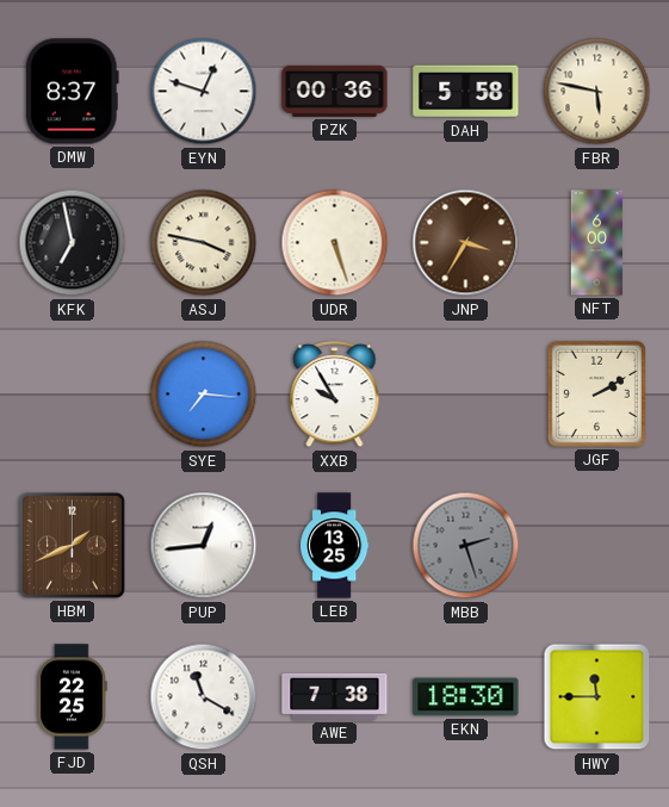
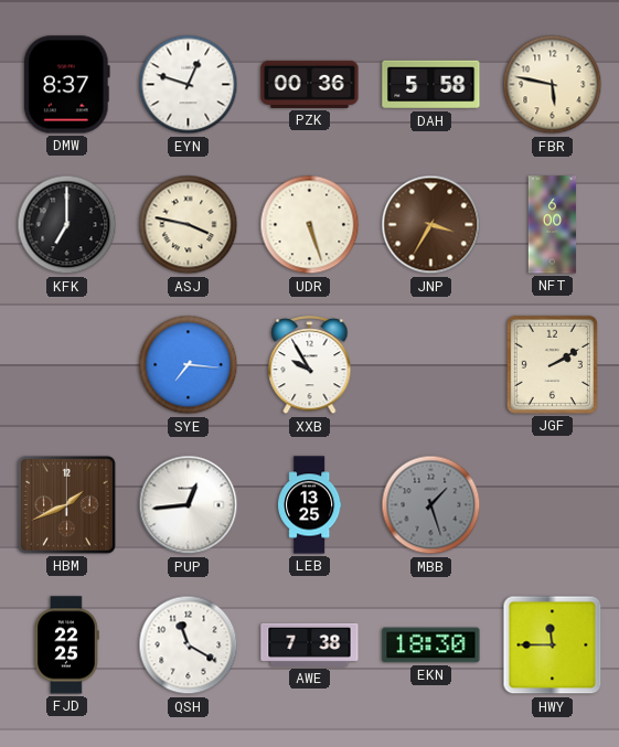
KFK: 6:58 -> 7:00 (67, 225)
MBB: 2:27 -> 1:27 (431, 505)
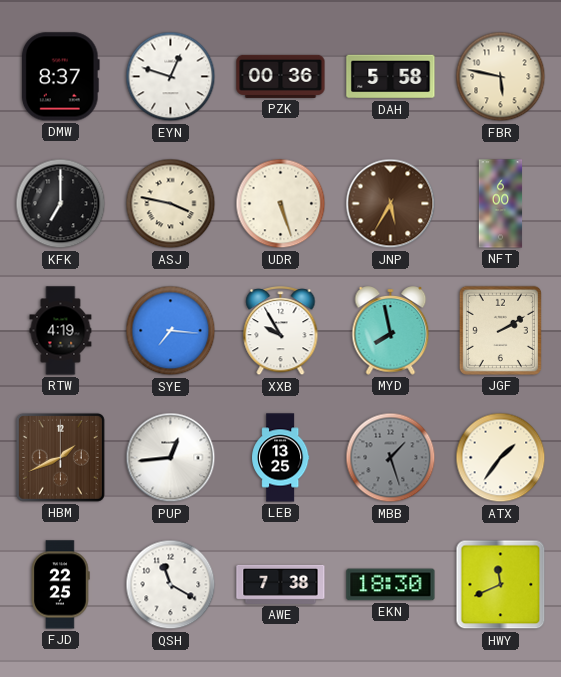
JNP: 3:35 -> 5:35 (391, 204)
RTW: none -> 4:19 (61, 331)
MYD: none -> 7:58 (391, 331)
ATX: none -> 1:36 (501, 458)
HWY: 11:45 -> 11:41 (501, 585)
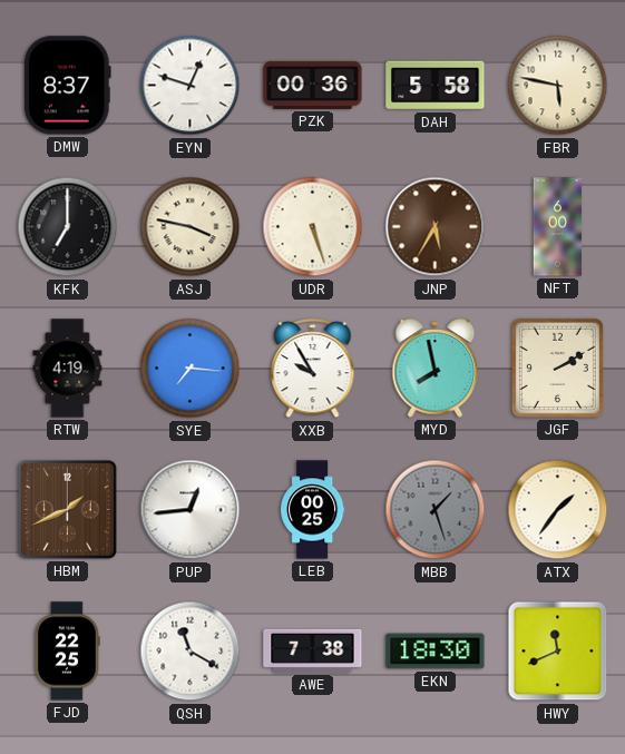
LEB: 13:25 -> 00:25 (313, 510)
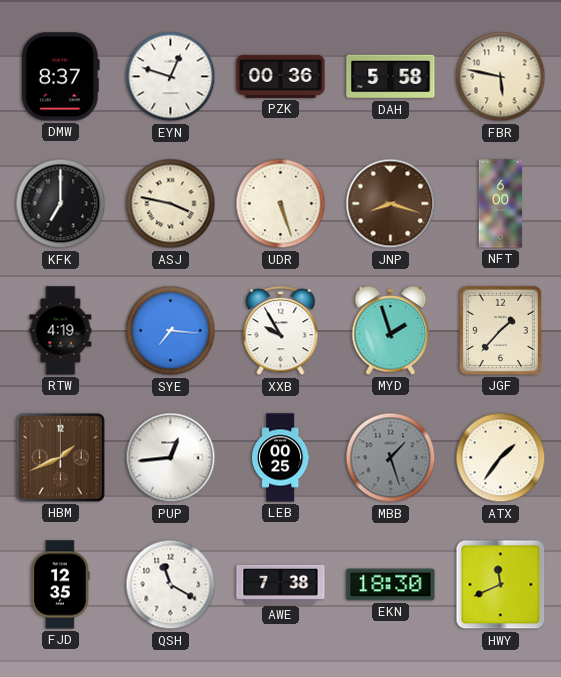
JNP: 5:35 -> 8:18 (391, 204)
MYD: 7:58 -> 1:57 (391, 331)
JGF: 2:10 -> 1:37 (500, 330)
FJD: 22:25 -> 12:35 (60, 585)
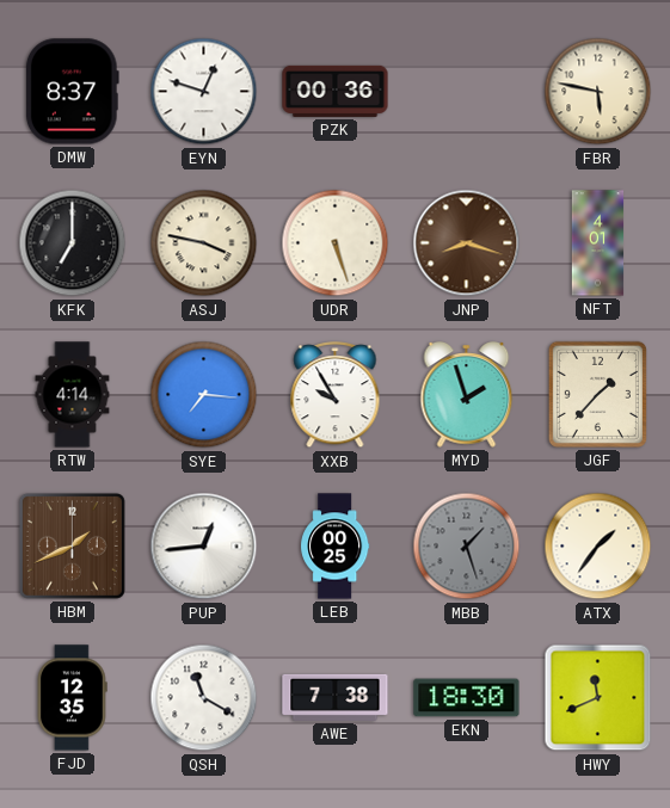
DAH: 5:58 -> none (391, 77)
NFT: 6:00 -> 4:01 (598, 243)
RTW: 4:19 -> 4:14 (73, 395)
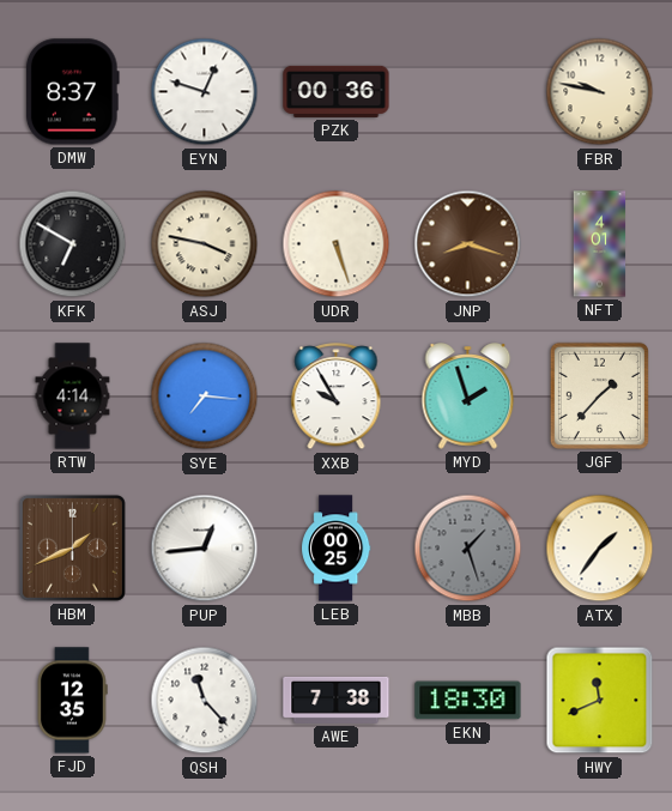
FBR: 5:47 -> 9:47 (600, 92)
KFK: 7:00 -> 6:50 (73, 244)
QSH: 11:20 -> 11:23 (205, 701)
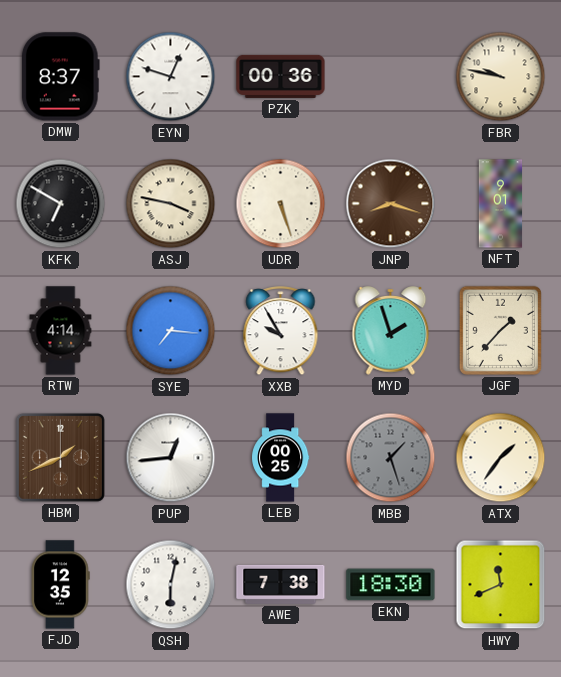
NFT: 4:01 -> 9:01 (501, 204)
QSH: 11:23 -> 6:02 (171, 585)
